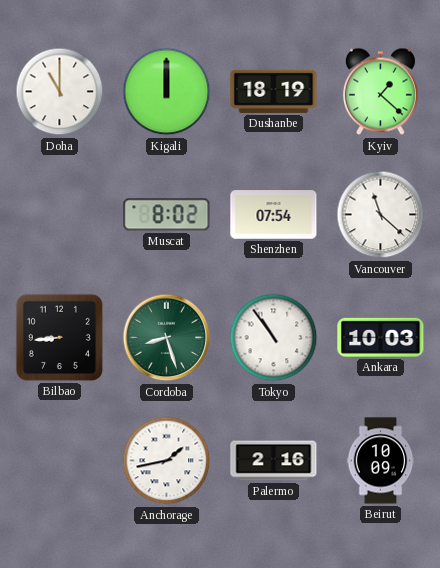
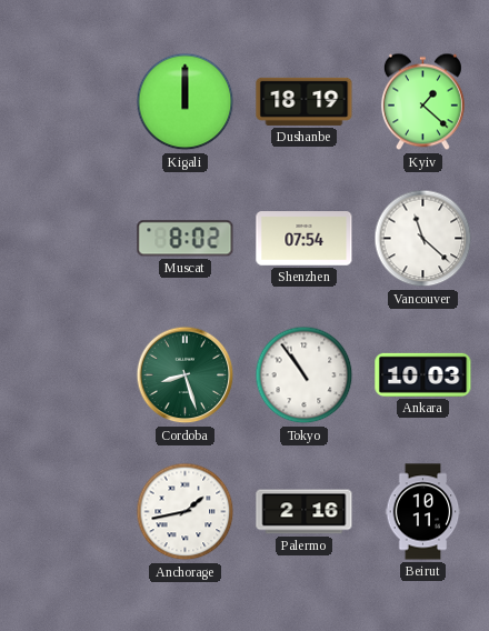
Doha: 11:00 -> none (60, 92)
Bilbao: 8:44 -> none (59, 337)
Beirut: 10:09 -> 10:11 (423, 512)
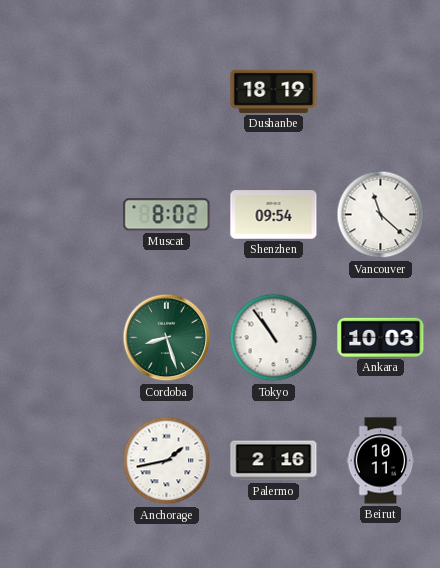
Kigali: 12:00 -> none (186, 102)
Kyiv: 1:22 -> none (422, 102)
Shenzhen: 07:54 -> 09:54 (274, 215)
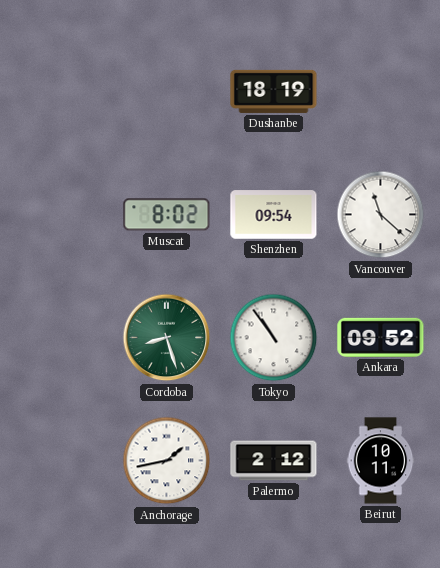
Ankara: 10:03 -> 09:52 (381, 337)
Palermo: 2:16 -> 2:12 (274, 461)
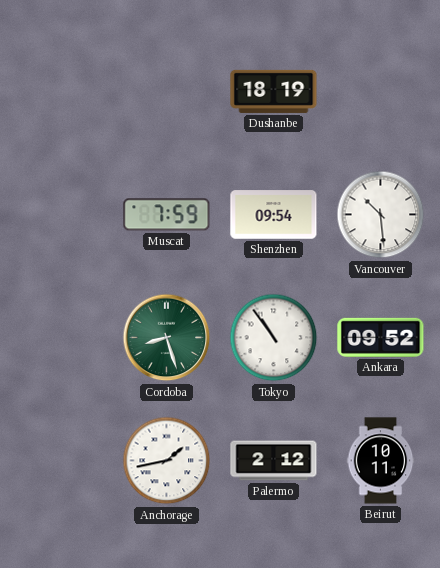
Muscat: 8:02 -> 7:59 (167, 215)
Vancouver: 11:22 -> 10:29 (381, 215)
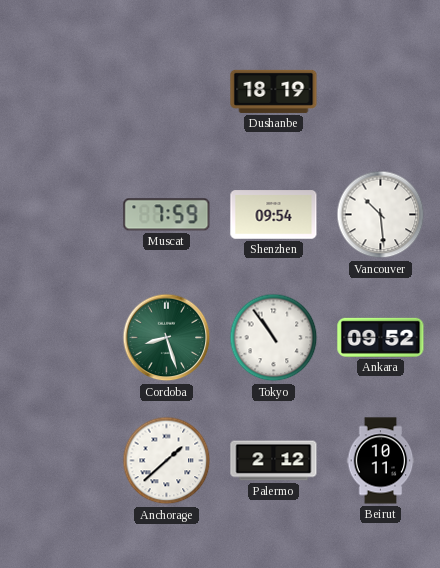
Anchorage: 1:43 -> 1:38 (167, 461)
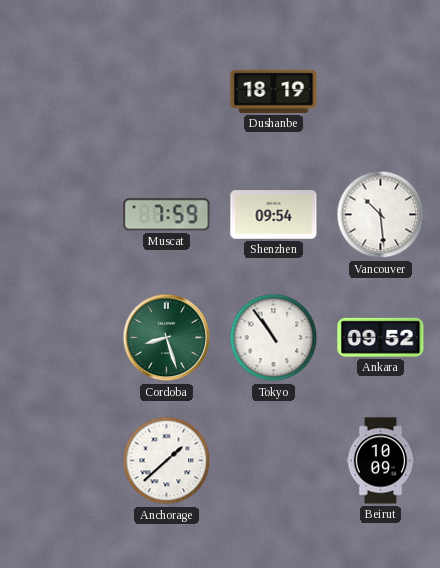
Palermo: 2:12 -> none (274, 461)
Beirut: 10:11 -> 10:09 (381, 461)
